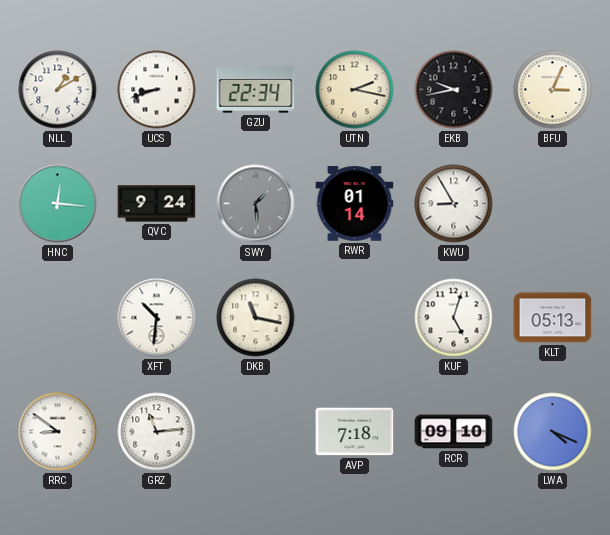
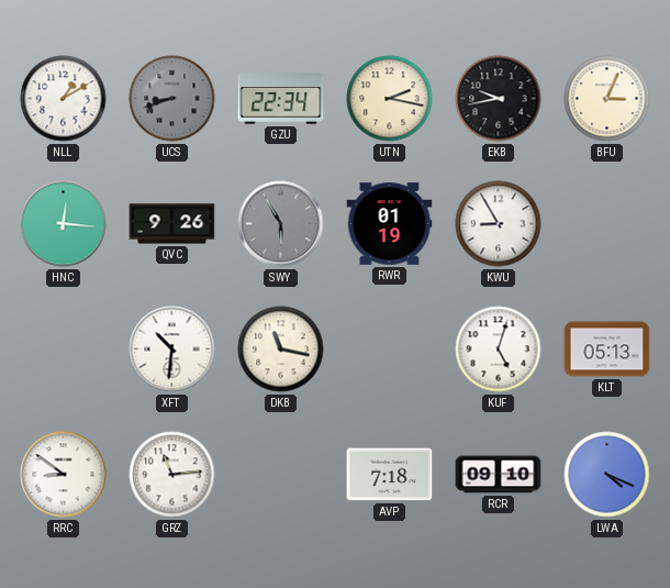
UCS dial: white -> grey (172, 99)
QVC: 9:24 -> 9:26 (172, 224)
SWY: 1:29 -> 5:55 (281, 224)
RWR: 01:14 -> 01:19 (390, 224)
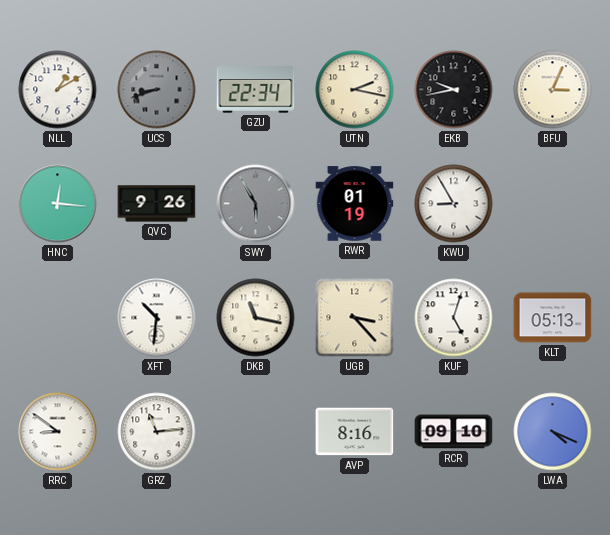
UGB: none -> 3:23 (355, 318)
AVP: 7:18 -> 8:16 (355, 432)
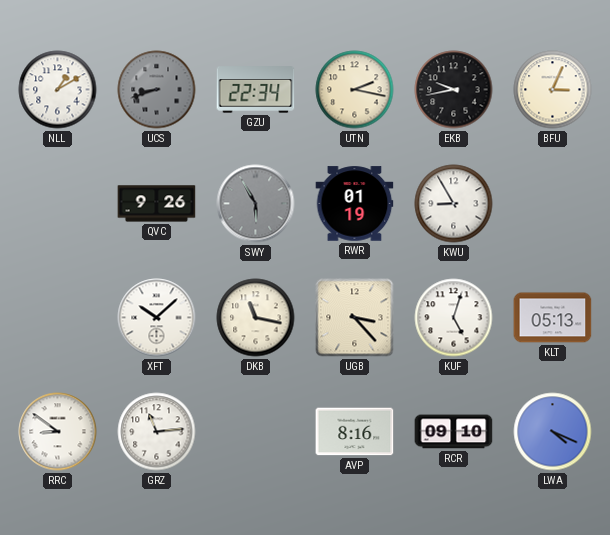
HNC: 12:16 -> none (58, 204)
XFT: 10:31 -> 10:08 (157, 318)
